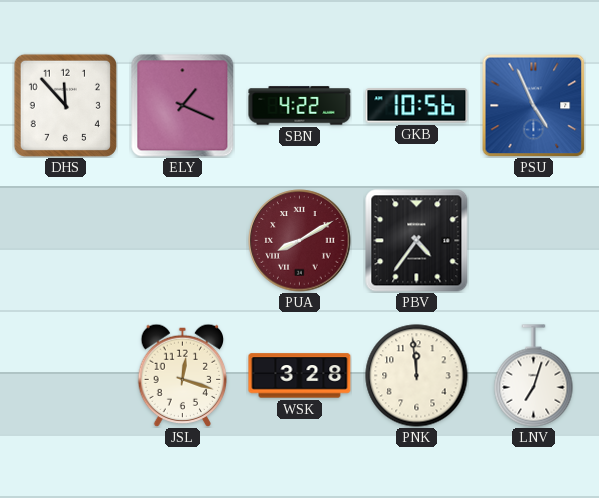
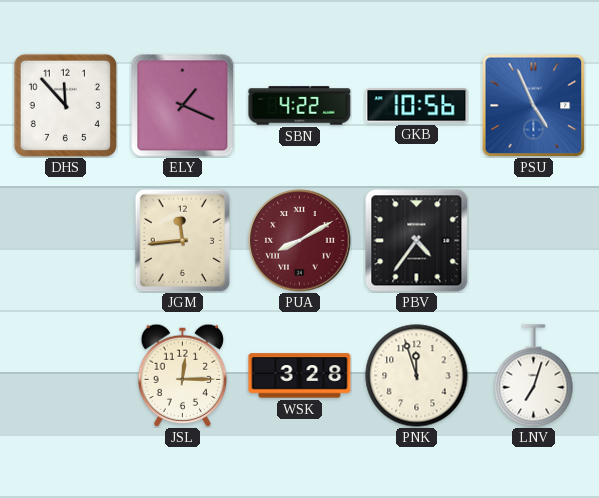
JGM: none -> 11:44 (183, 240)
JSL: 12:18 -> 12:15 (183, 375)
PNK: 11:59 -> 11:57 (417, 376)
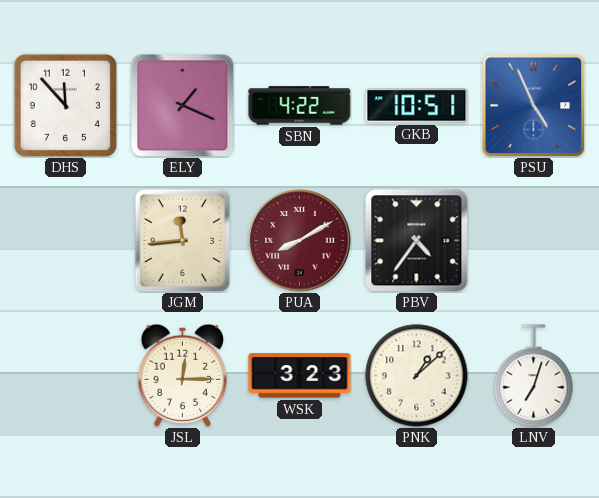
GKB: 10:56 -> 10:51 (417, 106)
WSK: 3:28 -> 3:23 (300, 376)
PNK: 11:57 -> 1:08 (417, 376)
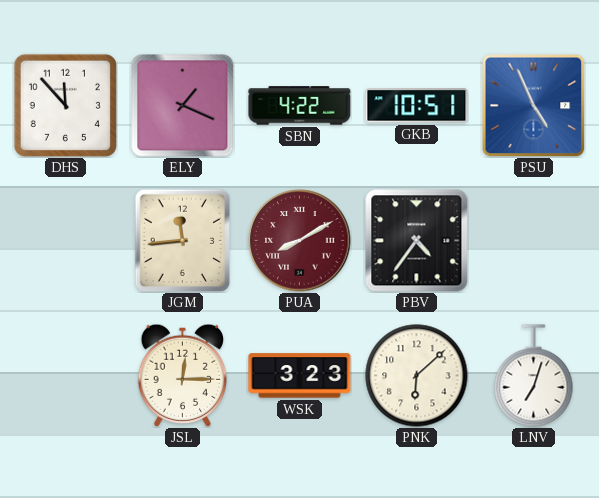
PNK: 1:08 -> 6:08 (417, 376)
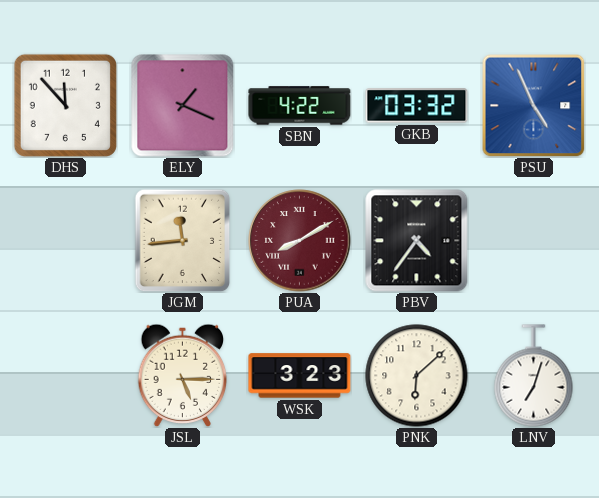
GKB: 10:51 -> 03:32 (417, 106)
JSL: 12:15 -> 5:15 (183, 375)
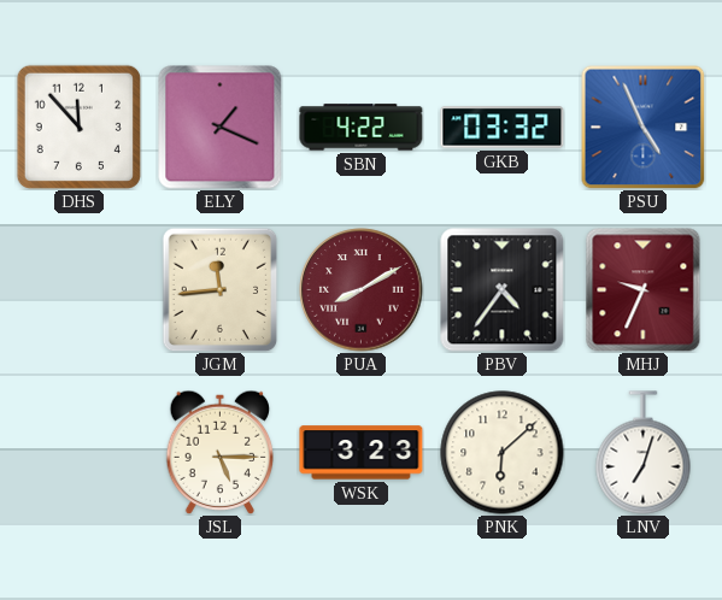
MHJ: none -> 9:34 (644, 290)
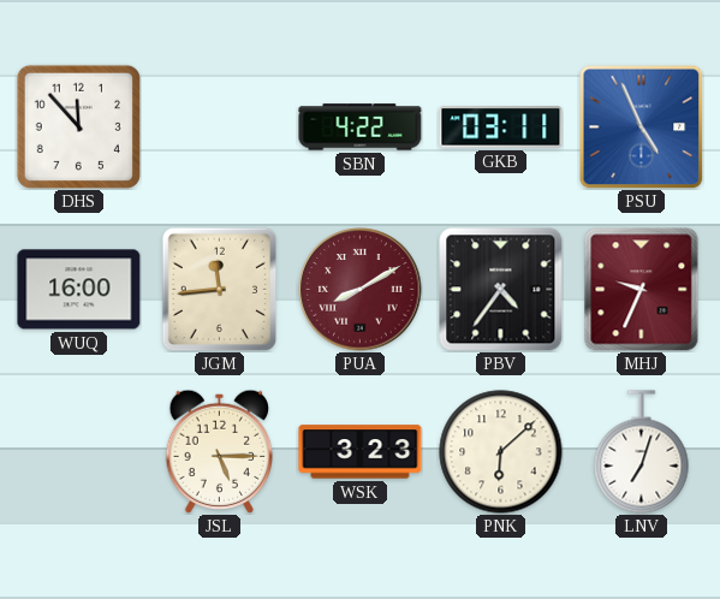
ELY: 1:19 -> none (221, 128)
GKB: 03:32 -> 03:11 (501, 127)
WUQ: none -> 16:00 (79, 290)
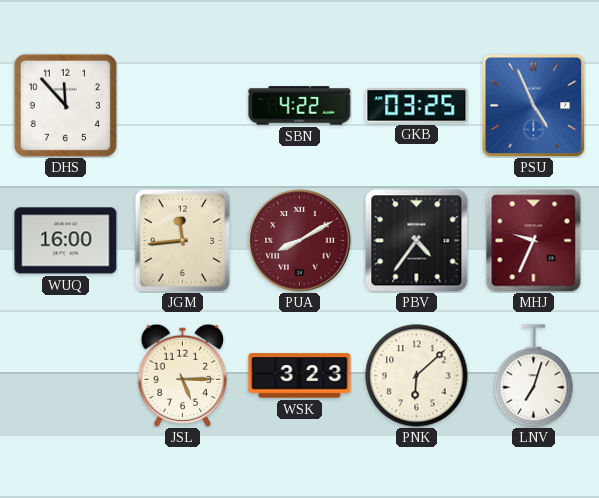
GKB: 03:11 -> 03:25 (417, 106)
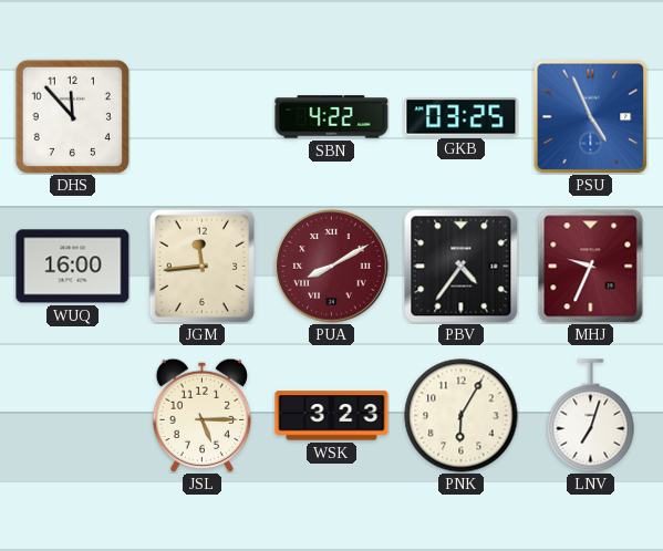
PNK: 6:08 -> 6:05 (462, 416)
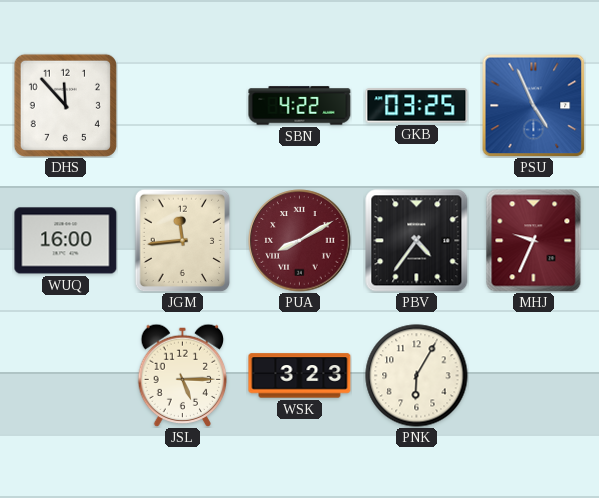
LNV: 7:03 -> none (591, 416)
